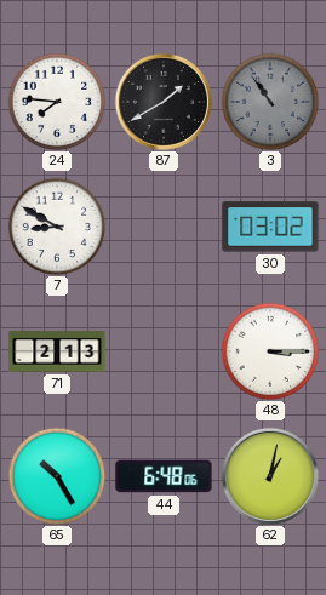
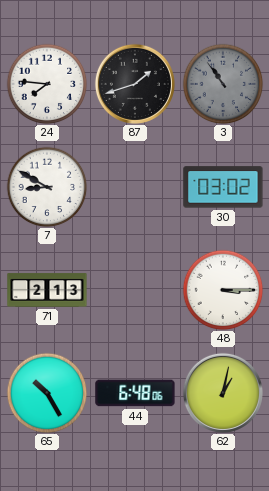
87: 1:40 -> 1:42 (135, 84)
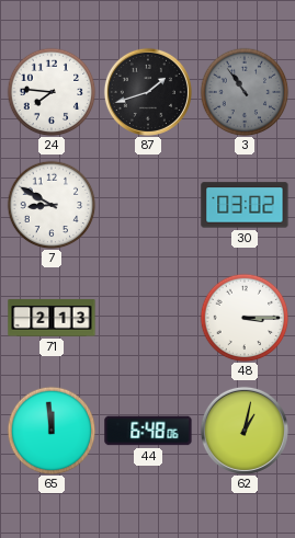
65: 10:25 -> 11:59 (52, 431)
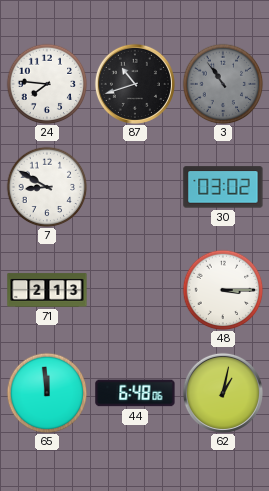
87: 1:42 -> 10:42 (135, 84)
